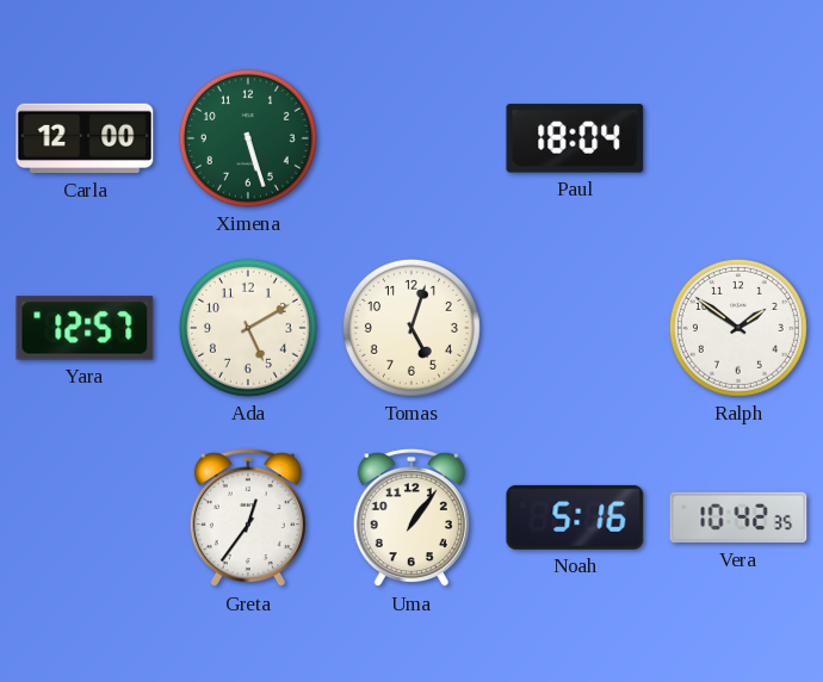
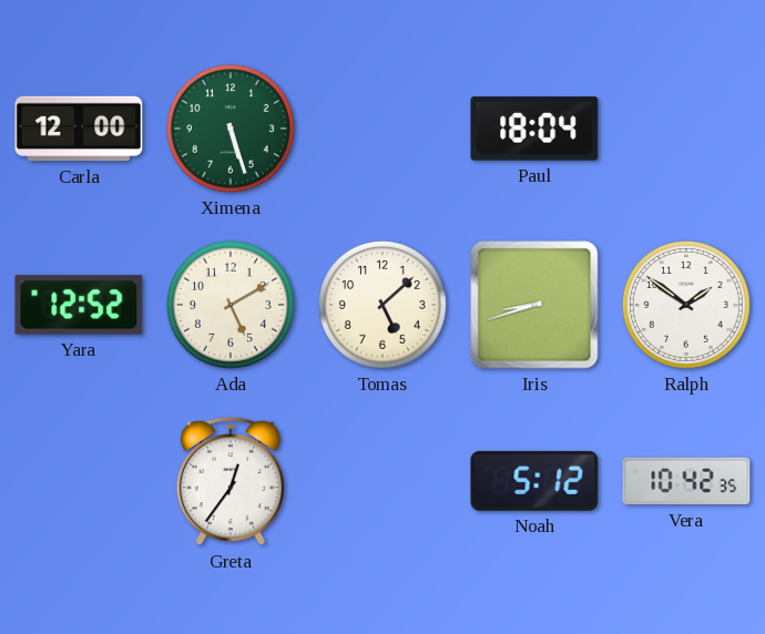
Yara: 12:57 -> 12:52 (79, 305)
Tomas: 5:03 -> 5:08 (382, 305)
Iris: none -> 8:42 (534, 305)
Uma: 1:06 -> none (411, 517)
Noah: 5:16 -> 5:12 (534, 481)
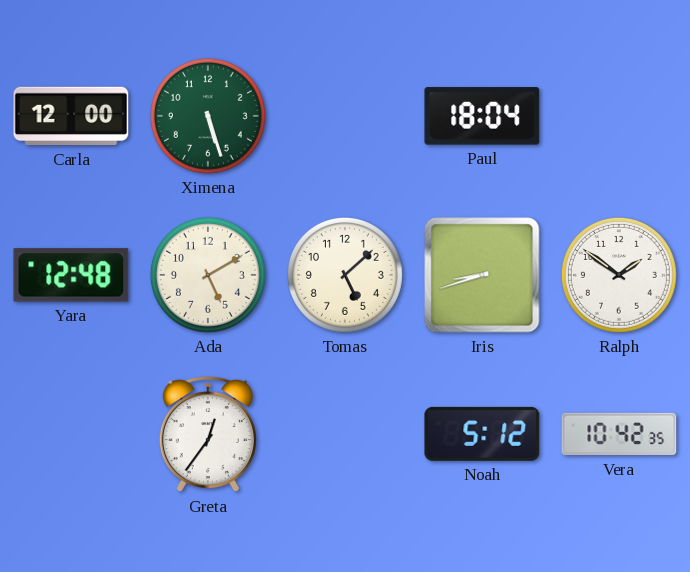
Yara: 12:52 -> 12:48 (71, 275)
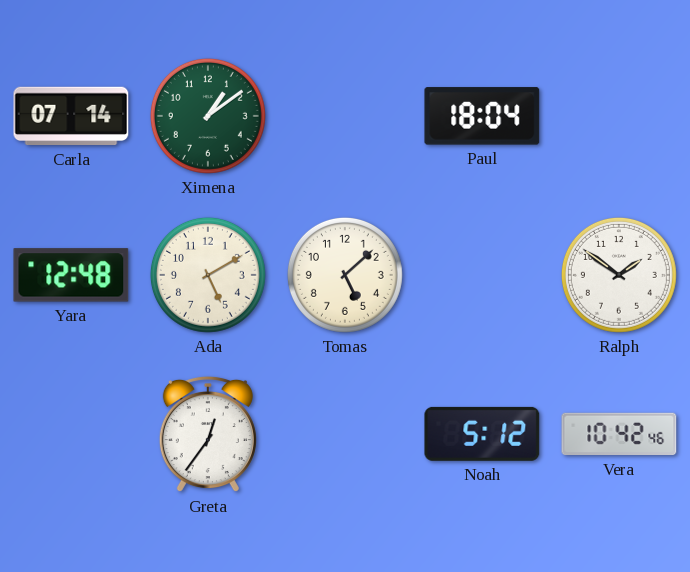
Carla: 12:00 -> 07:14 (71, 116)
Ximena: 5:27 -> 1:09 (208, 116)
Iris: 8:42 -> none (482, 275)
Vera: 10:42:35 -> 10:42:46 (619, 434)
